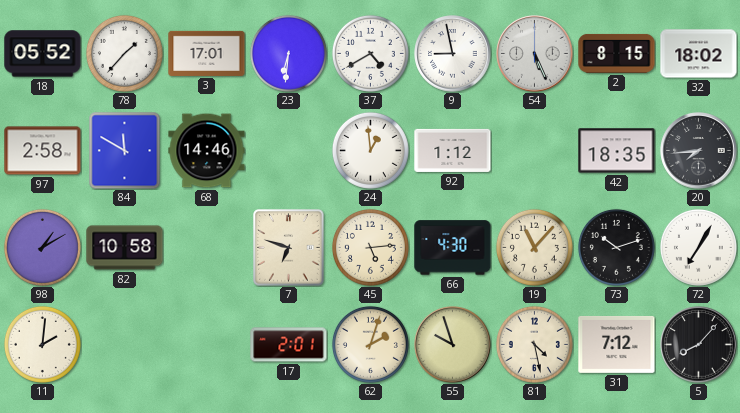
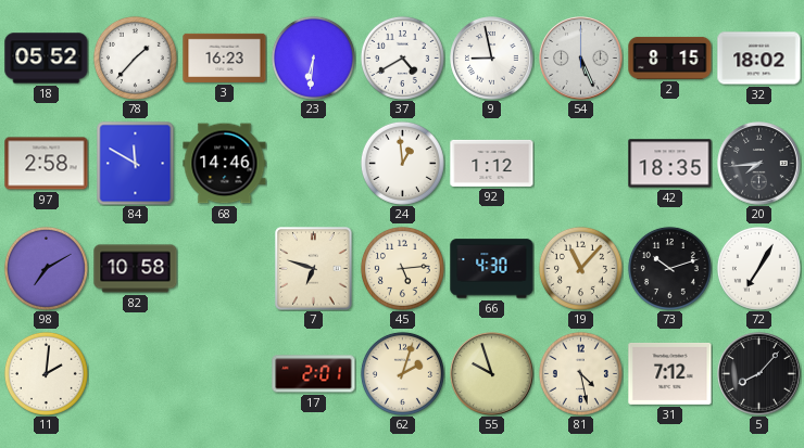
3: 17:01 -> 16:23 (225, 57)
98: 1:10 -> 7:10 (46, 268)
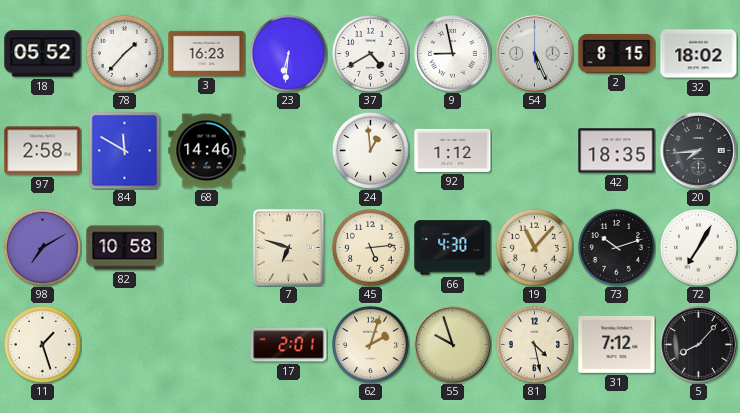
11: 2:01 -> 1:27 (42, 344)
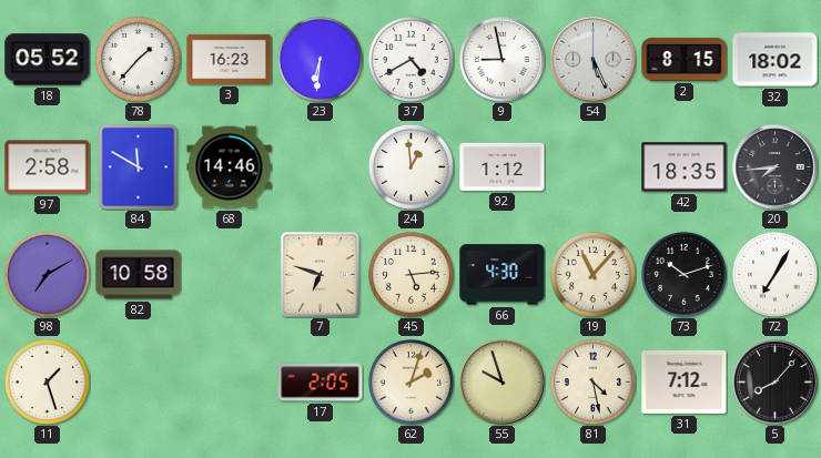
17: 2:01 -> 2:05 (321, 383)
